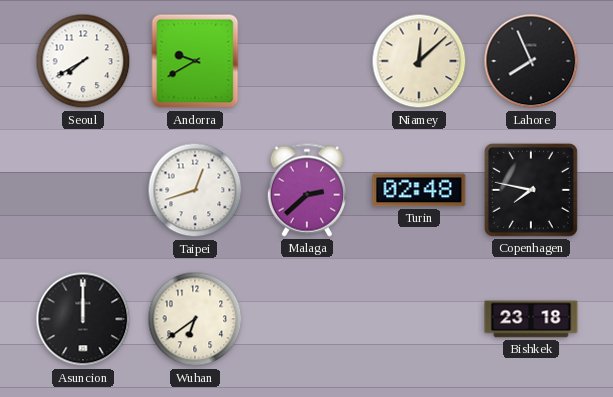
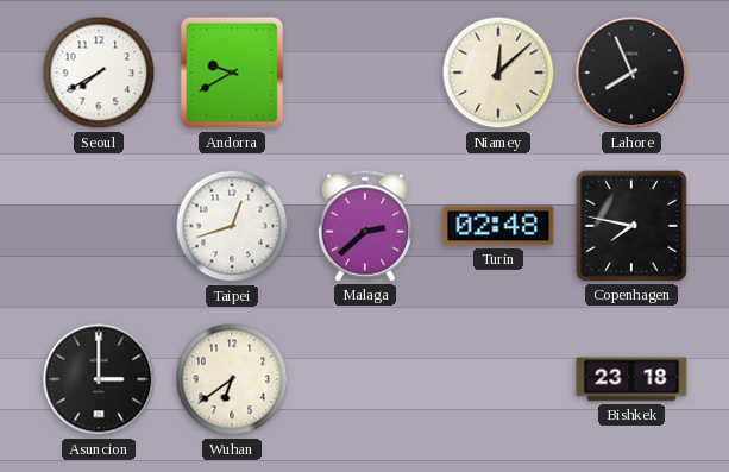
Asuncion: 12:00 -> 3:00 (99, 379)
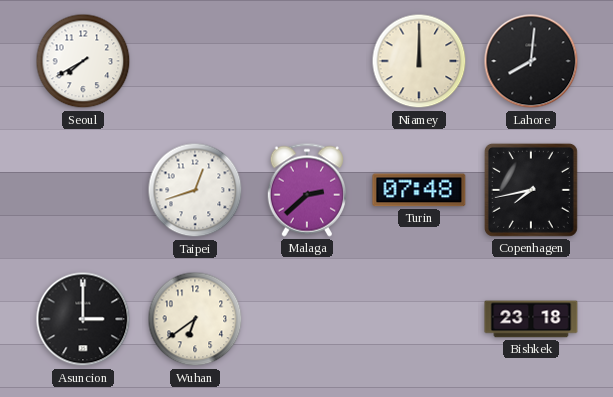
Andorra: 9:40 -> none (232, 73)
Niamey: 12:08 -> 12:00 (419, 61)
Lahore: 7:56 -> 8:01 (531, 61)
Turin: 02:48 -> 07:48 (419, 190)
Copenhagen: 7:47 -> 7:43 (531, 190)
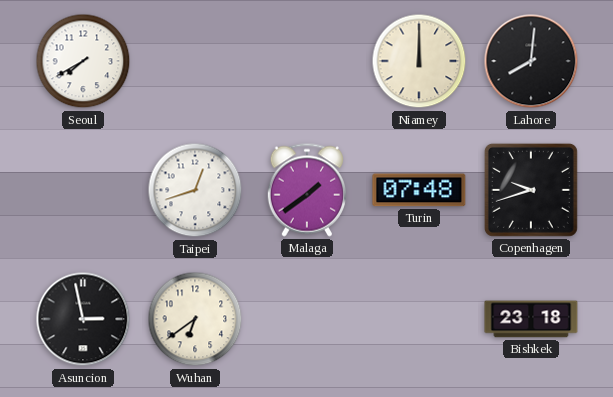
Malaga: 2:38 -> 1:39 (306, 190)
Copenhagen: 7:43 -> 9:42 (531, 190)
Asuncion: 3:00 -> 2:58 (83, 319)
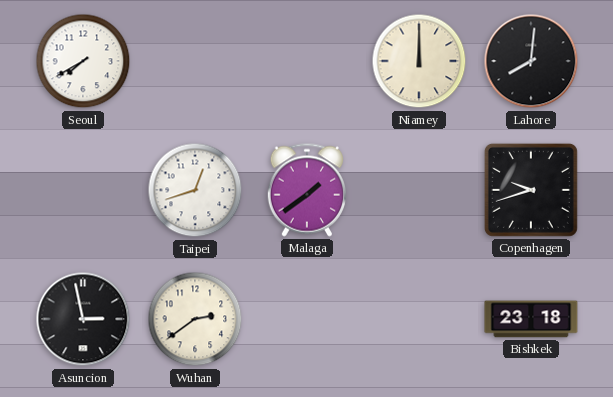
Turin: 07:48 -> none (419, 190)
Wuhan: 6:39 -> 2:39 (195, 319)
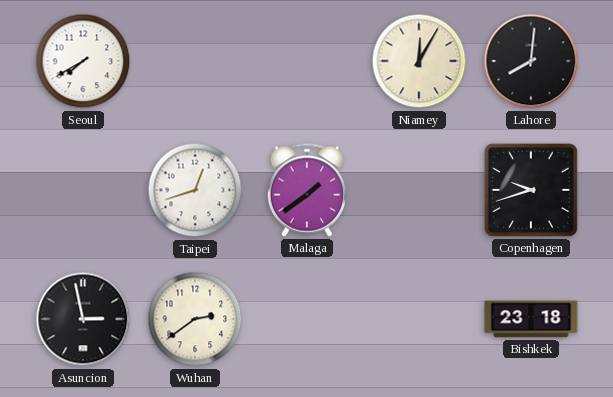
Niamey: 12:00 -> 12:05 (419, 61)
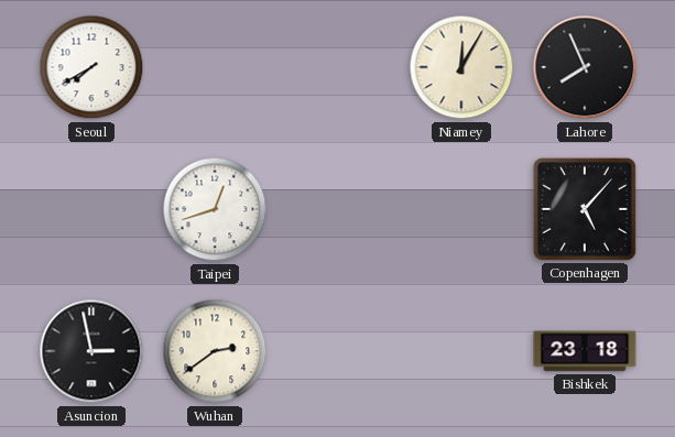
Lahore: 8:01 -> 7:56 (585, 67)
Malaga: 1:39 -> none (306, 190)
Copenhagen: 9:42 -> 5:07 (585, 209)
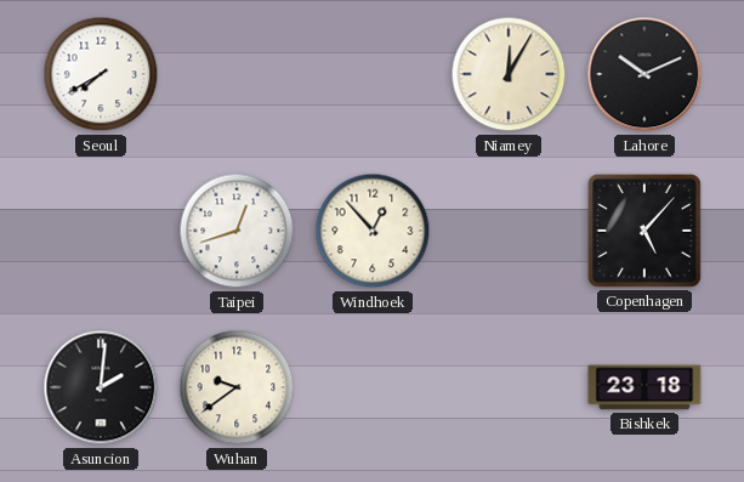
Lahore: 7:56 -> 10:11 (644, 74)
Windhoek: none -> 12:53 (373, 231)
Asuncion: 2:58 -> 2:01 (101, 387)
Wuhan: 2:39 -> 9:39 (237, 387)
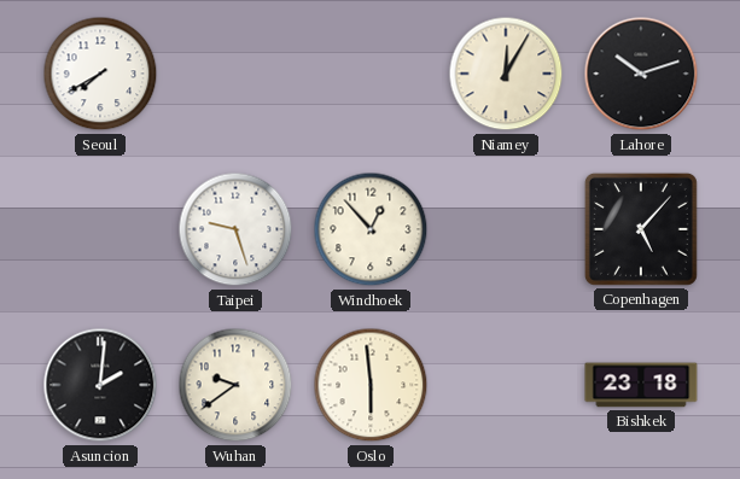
Lahore: 10:11 -> 10:12 (641, 74)
Taipei: 12:42 -> 9:27 (235, 229)
Oslo: none -> 5:59 (371, 385)
